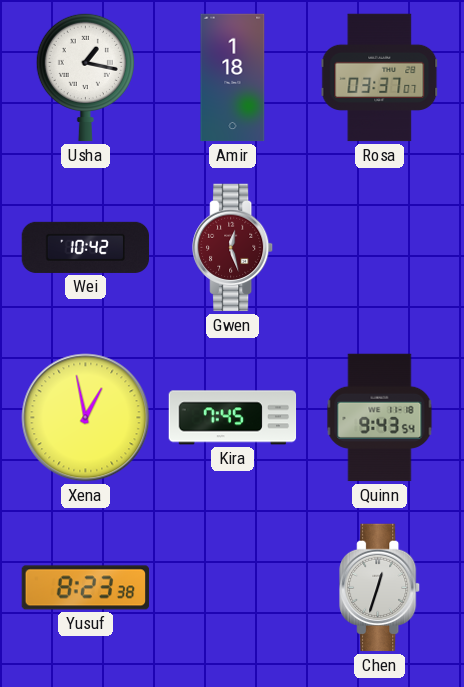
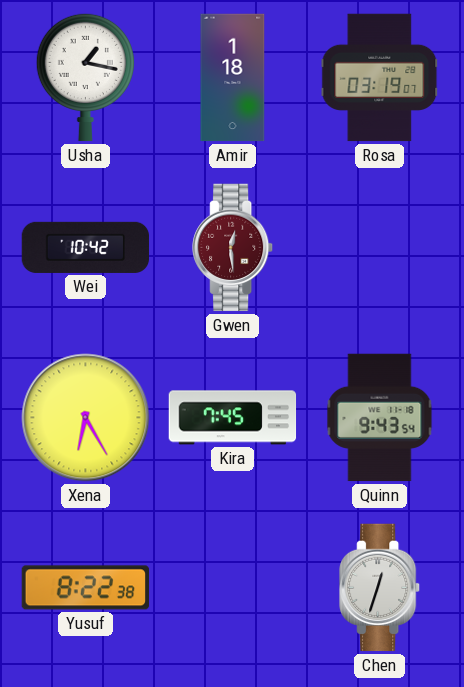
Rosa: 03:37 -> 03:19 (380, 78)
Gwen: 12:27 -> 12:29 (233, 248)
Xena: 12:58 -> 6:25 (86, 418)
Yusuf: 8:23 -> 8:22 (86, 588)
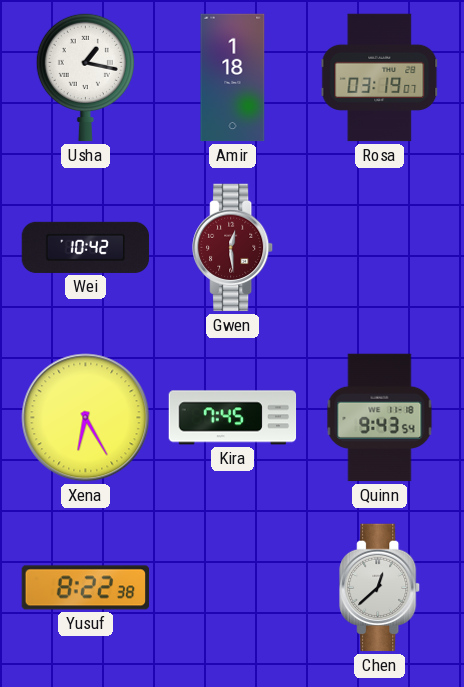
Chen: 12:33 -> 12:38 (380, 588)
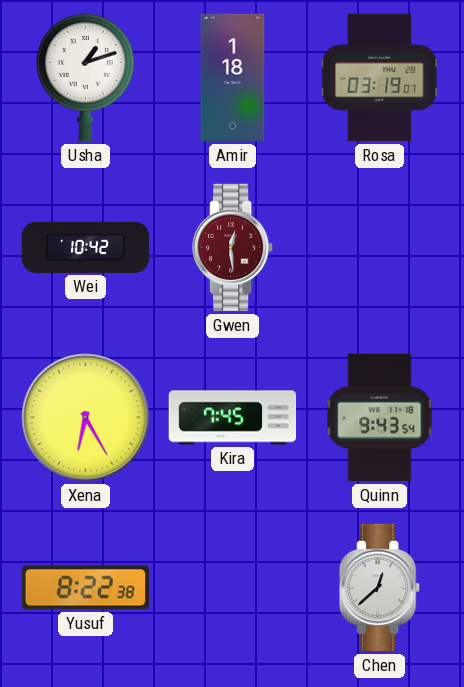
Usha: 1:17 -> 1:12 (85, 77)
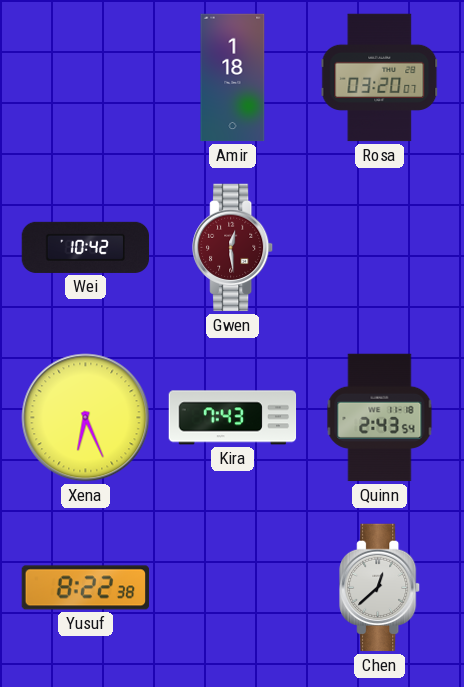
Usha: 1:12 -> none (85, 77)
Rosa: 03:19 -> 03:20 (380, 78)
Xena: 6:25 -> 6:26 (86, 418)
Kira: 7:45 -> 7:43 (233, 418)
Quinn: 9:43 -> 2:43 (380, 418)
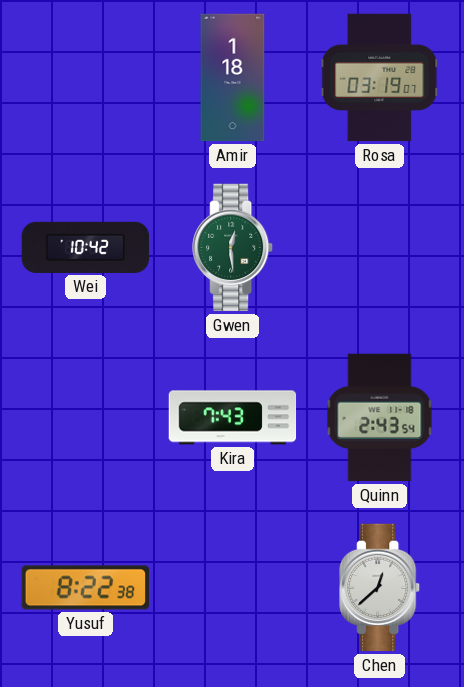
Rosa: 03:20 -> 03:19 (380, 78)
Gwen dial: burgundy -> green (233, 248)
Xena: 6:26 -> none (86, 418)
